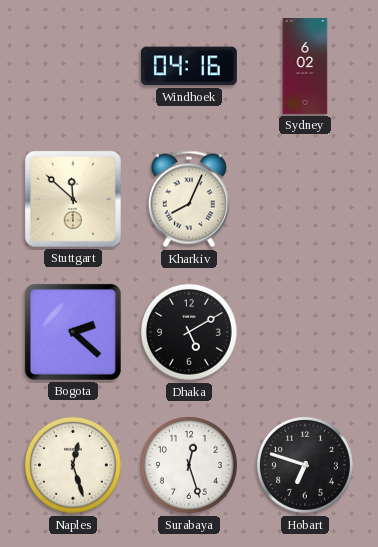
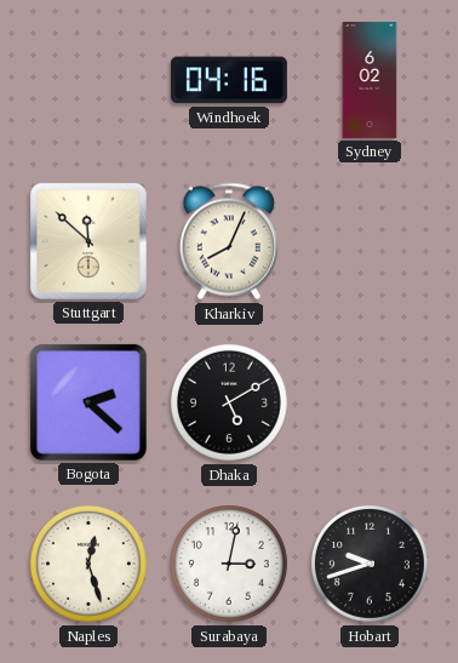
Surabaya: 12:27 -> 3:02 (229, 564)
Hobart: 6:48 -> 9:42 (370, 564)
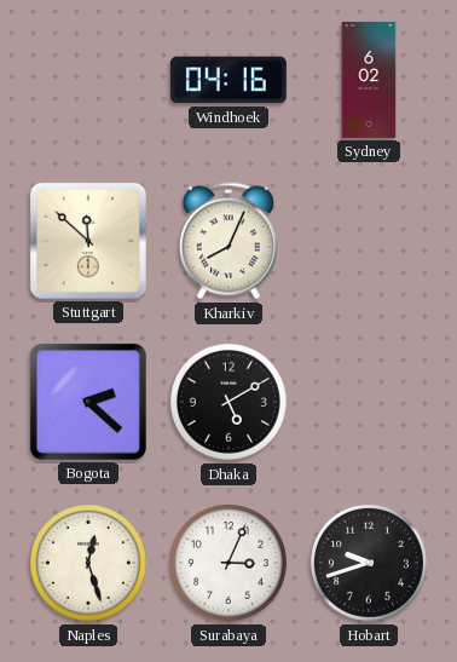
Surabaya: 3:02 -> 3:04 (228, 563)
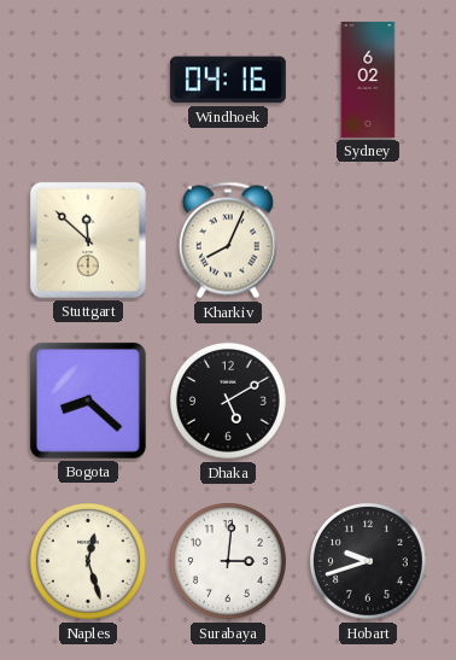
Bogota: 2:22 -> 8:22 (88, 401)
Surabaya: 3:04 -> 3:01 (228, 561)
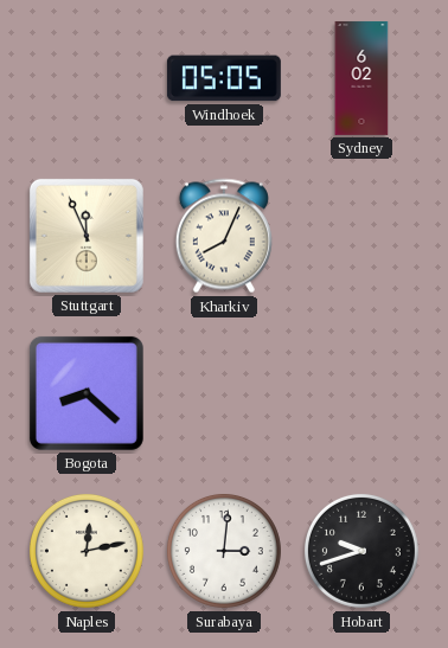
Windhoek: 04:16 -> 05:05 (224, 78)
Stuttgart: 11:52 -> 11:56 (87, 236)
Dhaka: 5:10 -> none (228, 401)
Naples: 12:27 -> 12:13 (87, 551)
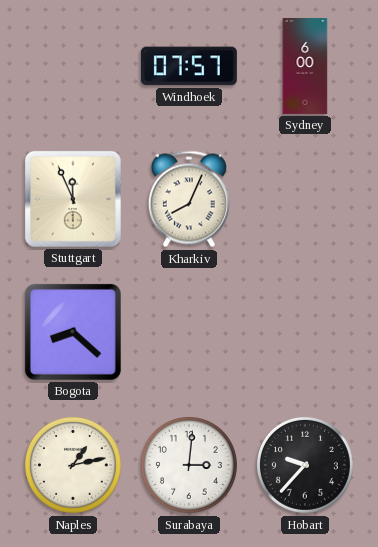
Windhoek: 05:05 -> 07:57 (189, 66)
Sydney: 6:02 -> 6:00 (305, 66)
Naples: 12:13 -> 1:13 (73, 465)
Hobart: 9:42 -> 9:37 (305, 465)
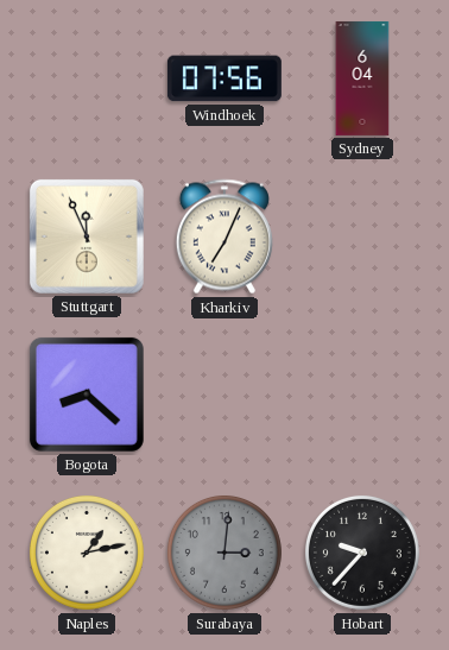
Windhoek: 07:57 -> 07:56 (224, 78)
Sydney: 6:00 -> 6:04 (362, 78)
Kharkiv: 8:04 -> 7:04 (224, 236)
Surabaya dial: white -> grey (224, 553)
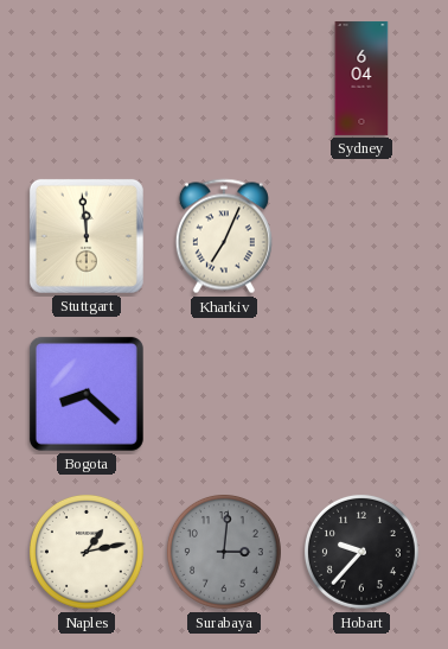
Windhoek: 07:56 -> none (224, 78)
Stuttgart: 11:56 -> 11:59 (87, 236)
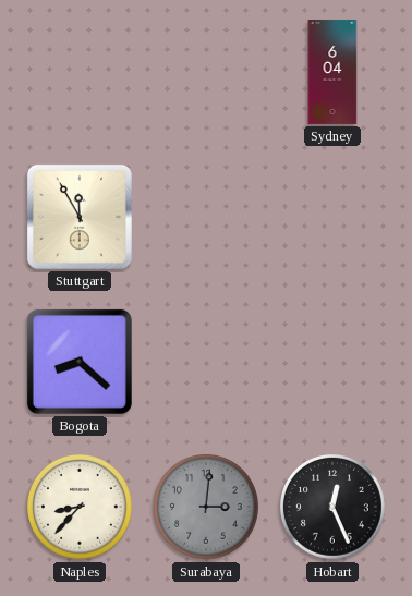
Stuttgart: 11:59 -> 11:55 (80, 217)
Kharkiv: 7:04 -> none (224, 236)
Naples: 1:13 -> 8:37 (80, 507)
Hobart: 9:37 -> 12:26 (332, 507)
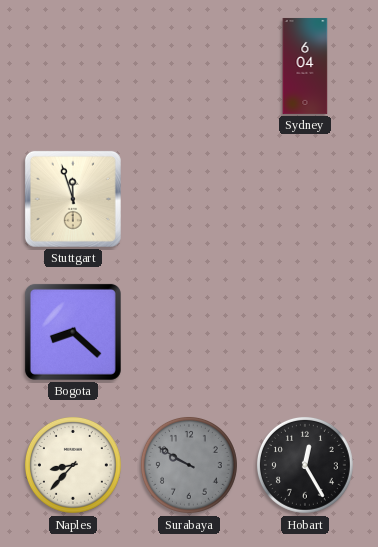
Stuttgart: 11:55 -> 11:57 (73, 199)
Surabaya: 3:01 -> 9:50 (189, 465)
Hobart: 12:26 -> 12:25 (305, 465)
